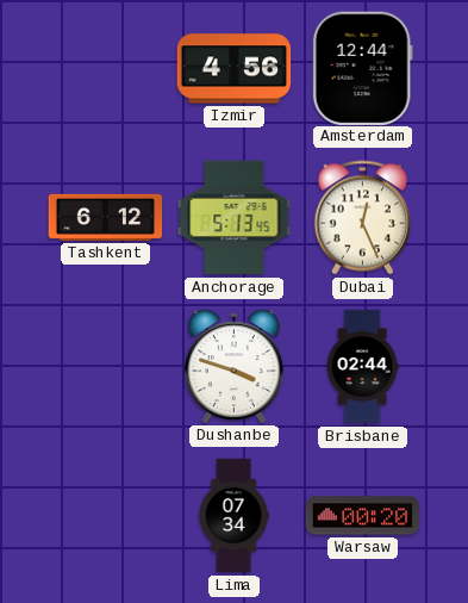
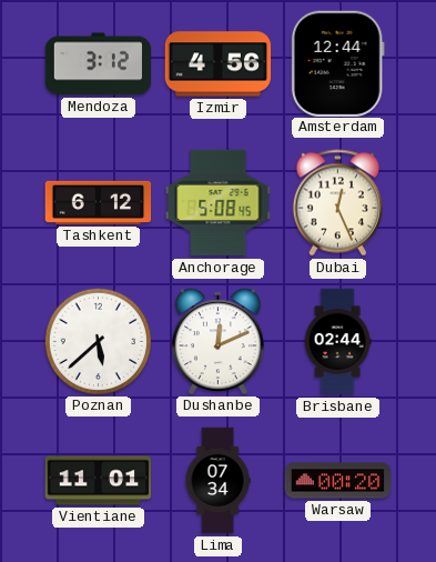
Mendoza: none -> 3:12 (99, 64)
Anchorage: 5:13 -> 5:08 (219, 203)
Poznan: none -> 5:38 (98, 341)
Dushanbe: 3:48 -> 12:11 (217, 341)
Vientiane: none -> 11:01 (99, 481)
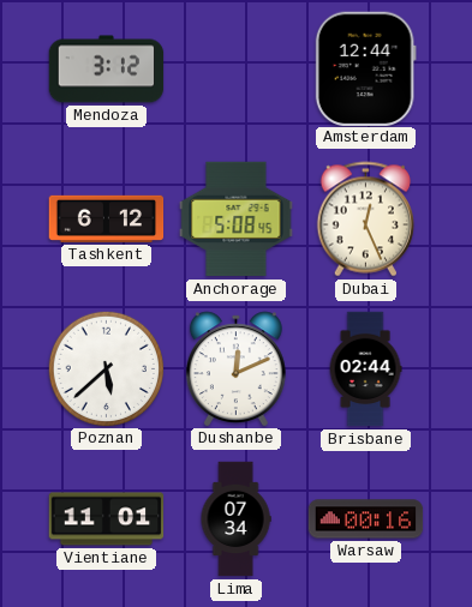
Izmir: 4:56 -> none (219, 64)
Warsaw: 00:20 -> 00:16 (366, 519)
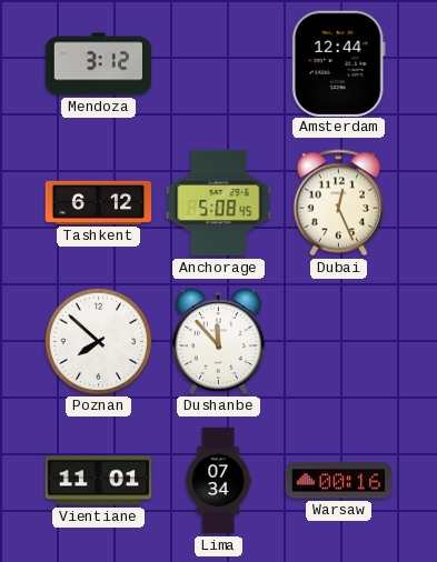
Poznan: 5:38 -> 7:52 (98, 341)
Dushanbe: 12:11 -> 11:53 (218, 341)
Brisbane: 02:44 -> none (365, 369)
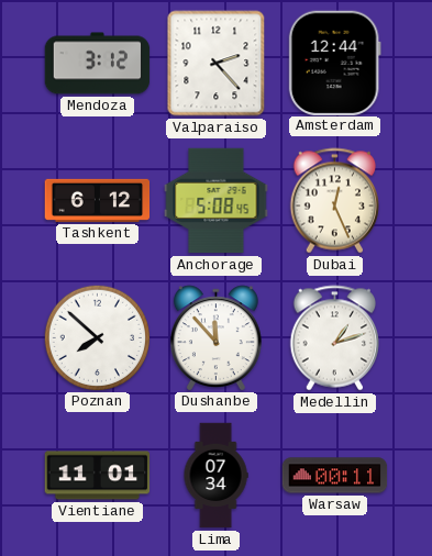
Valparaiso: none -> 2:23 (217, 64)
Medellin: none -> 1:12 (334, 338)
Warsaw: 00:16 -> 00:11 (335, 476)
